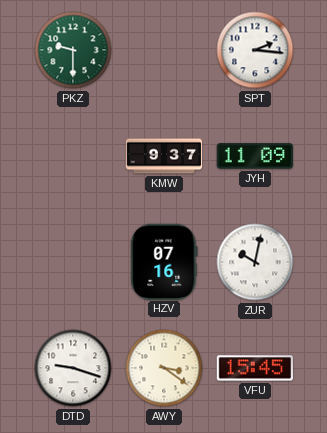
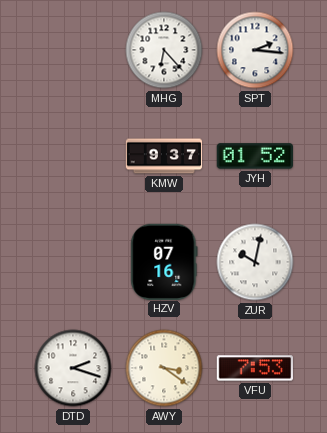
PKZ: 9:30 -> none (73, 50)
MHG: none -> 6:23 (164, 50)
JYH: 11:09 -> 01:52 (254, 156)
DTD: 9:18 -> 2:18 (73, 368)
VFU: 15:45 -> 7:53 (254, 368)
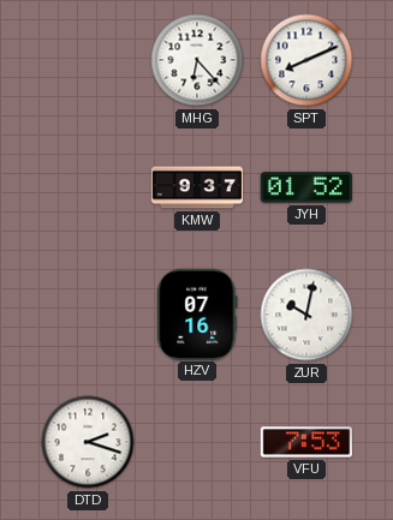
SPT: 2:16 -> 8:11 (306, 60)
AWY: 3:21 -> none (164, 368)
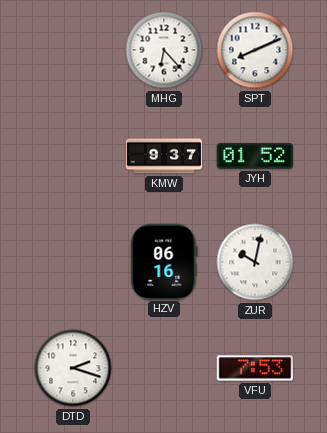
HZV: 07:16 -> 06:16 (164, 261)
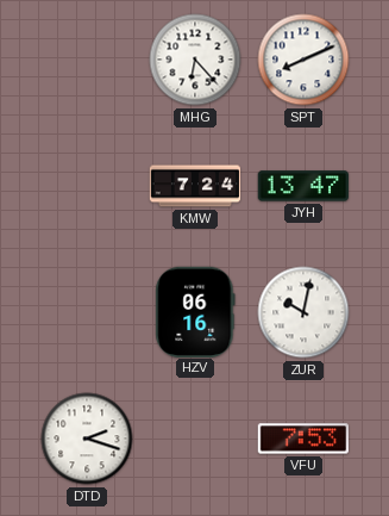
KMW: 9:37 -> 7:24 (195, 186)
JYH: 01:52 -> 13:47 (302, 186)
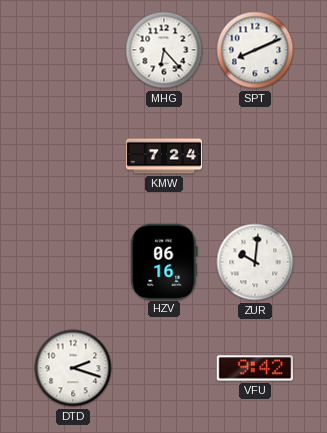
JYH: 13:47 -> none (302, 186)
ZUR: 10:02 -> 10:01 (255, 262)
VFU: 7:53 -> 9:42 (254, 368)
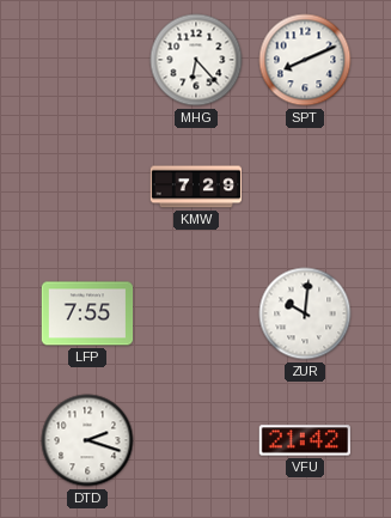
KMW: 7:24 -> 7:29 (196, 187)
LFP: none -> 7:55 (87, 313)
HZV: 06:16 -> none (164, 261)
VFU: 9:42 -> 21:42 (304, 440)
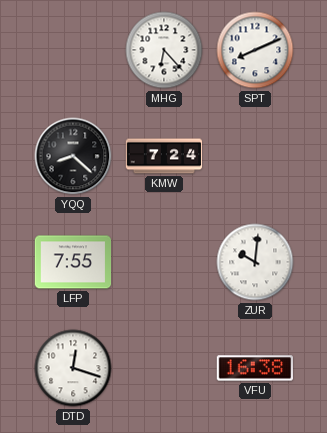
YQQ: none -> 8:22 (73, 156)
KMW: 7:29 -> 7:24 (164, 156)
DTD: 2:18 -> 12:18 (73, 368)
VFU: 21:42 -> 16:38 (254, 368)
